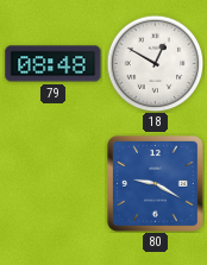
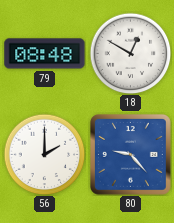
56: none -> 2:00 (44, 154)
80: 9:20 -> 9:23 (130, 154)
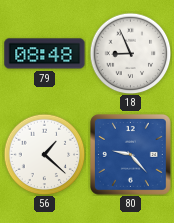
18: 12:50 -> 8:56 (130, 53)
56: 2:00 -> 1:22 (44, 154)
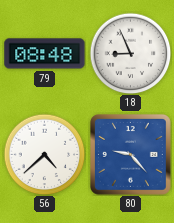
56: 1:22 -> 4:38 (44, 154)
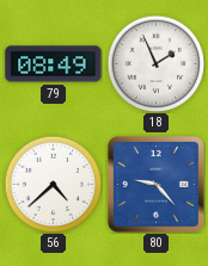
79: 08:48 -> 08:49 (54, 64)
18: 8:56 -> 1:56 (155, 63)
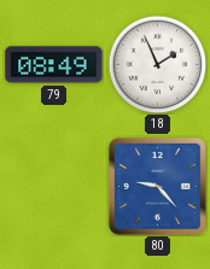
56: 4:38 -> none (53, 184)
